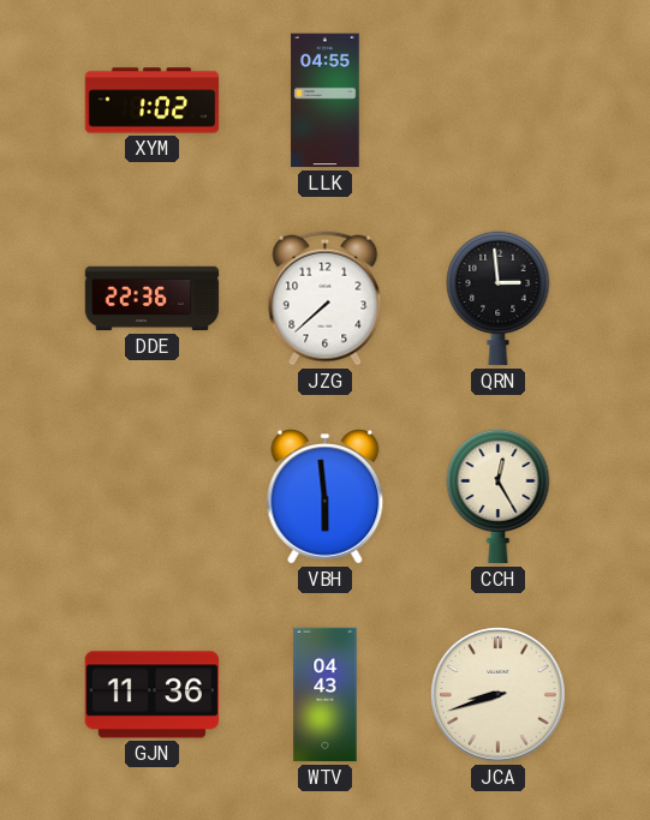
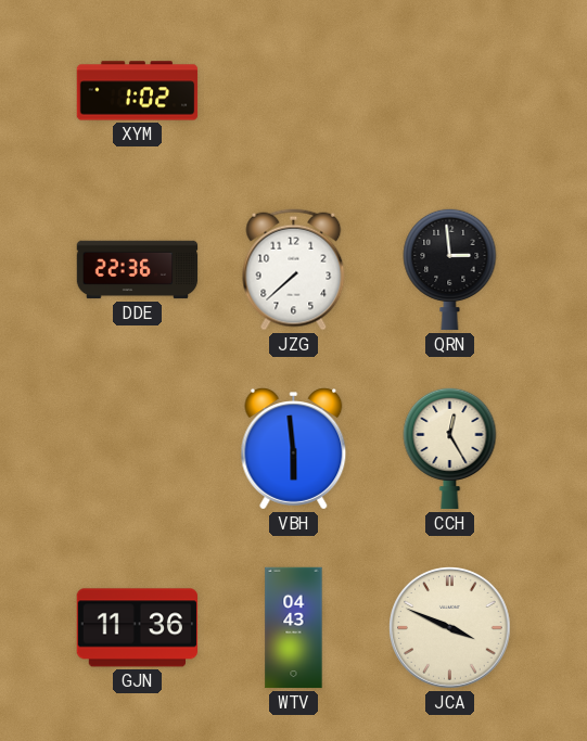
LLK: 04:55 -> none (326, 101)
JCA: 8:42 -> 3:49 (450, 628)
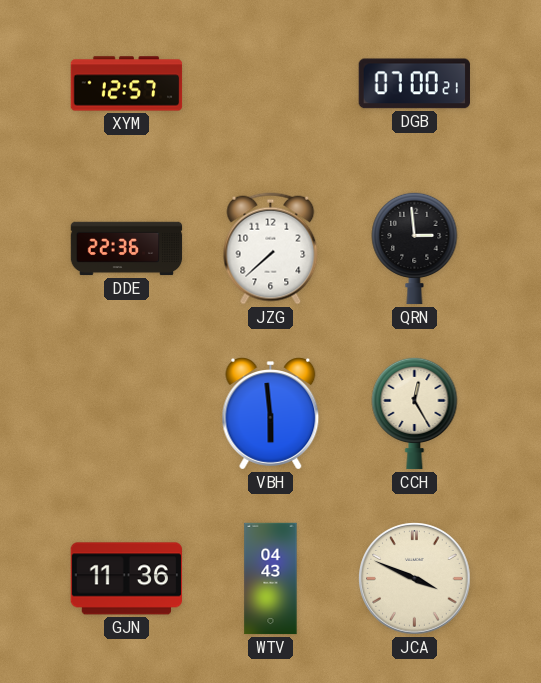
XYM: 1:02 -> 12:57 (127, 84)
DGB: none -> 07:00 (414, 84)
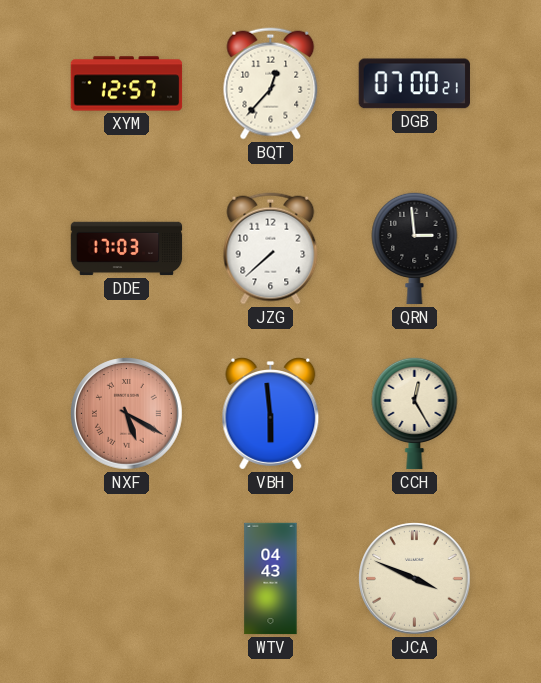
BQT: none -> 12:37 (271, 84)
DDE: 22:36 -> 17:03 (127, 249)
NXF: none -> 5:20 (127, 414)
GJN: 11:36 -> none (127, 579)
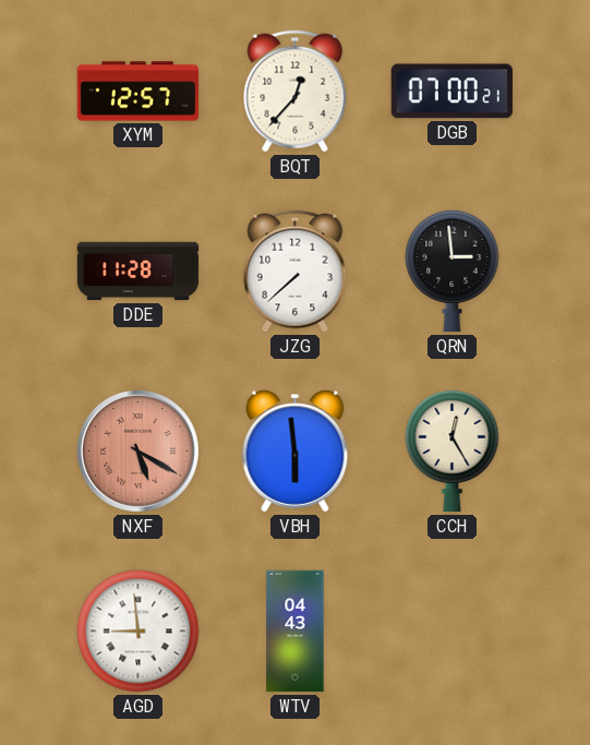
DDE: 17:03 -> 11:28 (139, 272)
AGD: none -> 8:59 (139, 632)
JCA: 3:49 -> none (415, 579)
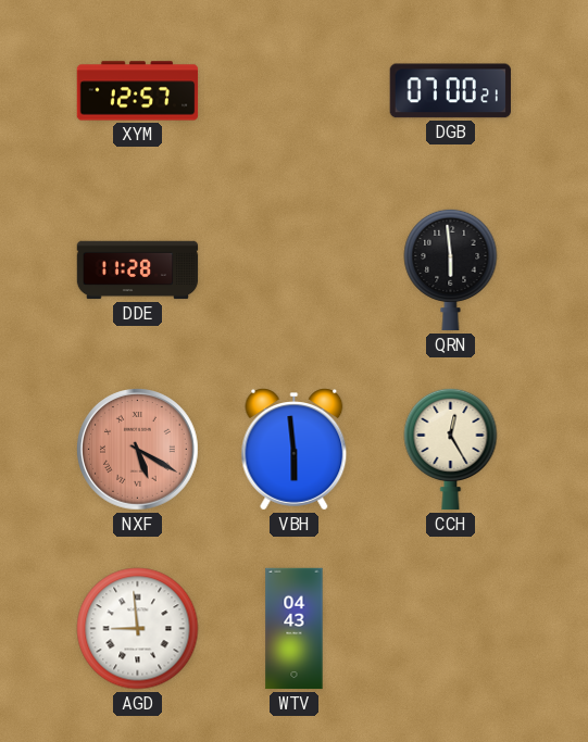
BQT: 12:37 -> none (296, 92)
JZG: 7:38 -> none (296, 272)
QRN: 2:59 -> 5:59 (451, 269)
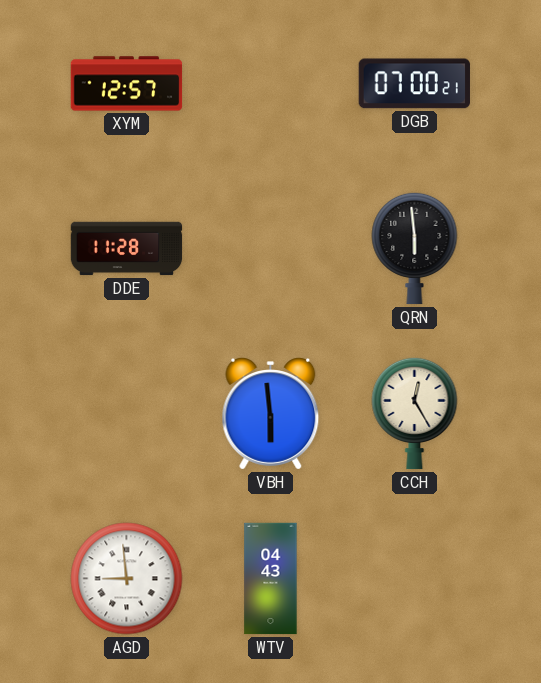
NXF: 5:20 -> none (138, 450)
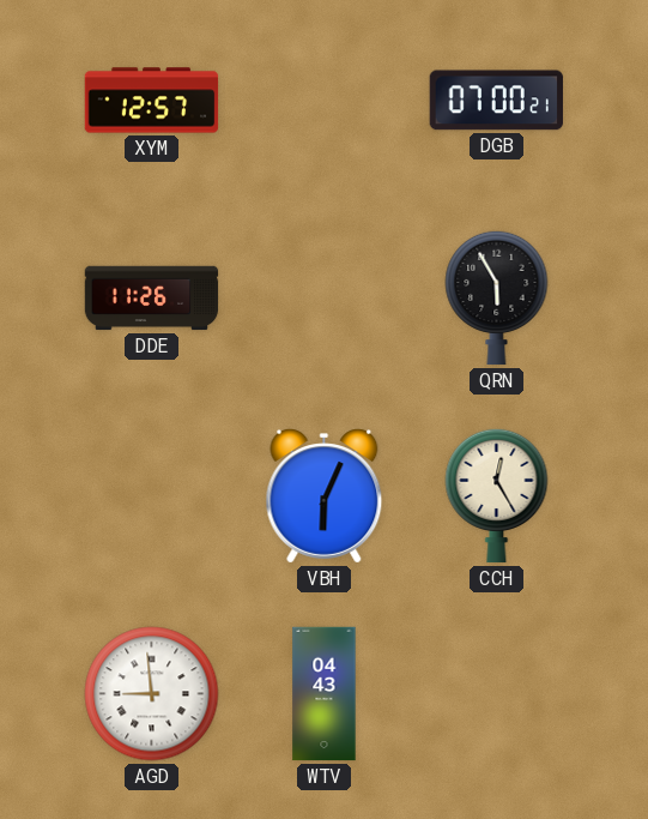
DDE: 11:28 -> 11:26 (152, 299)
QRN: 5:59 -> 5:55 (497, 297)
VBH: 5:59 -> 6:04 (325, 496)
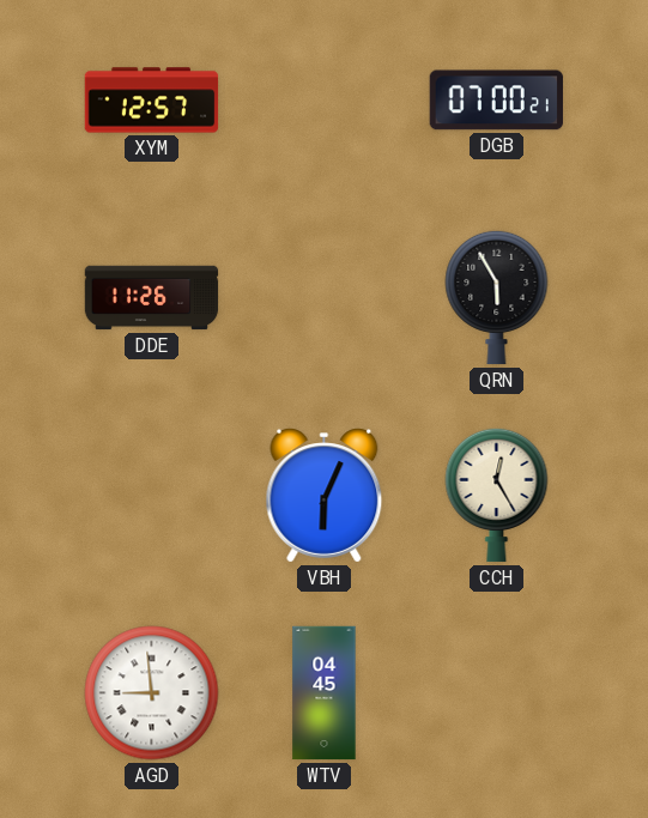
WTV: 04:43 -> 04:45 (325, 693)
